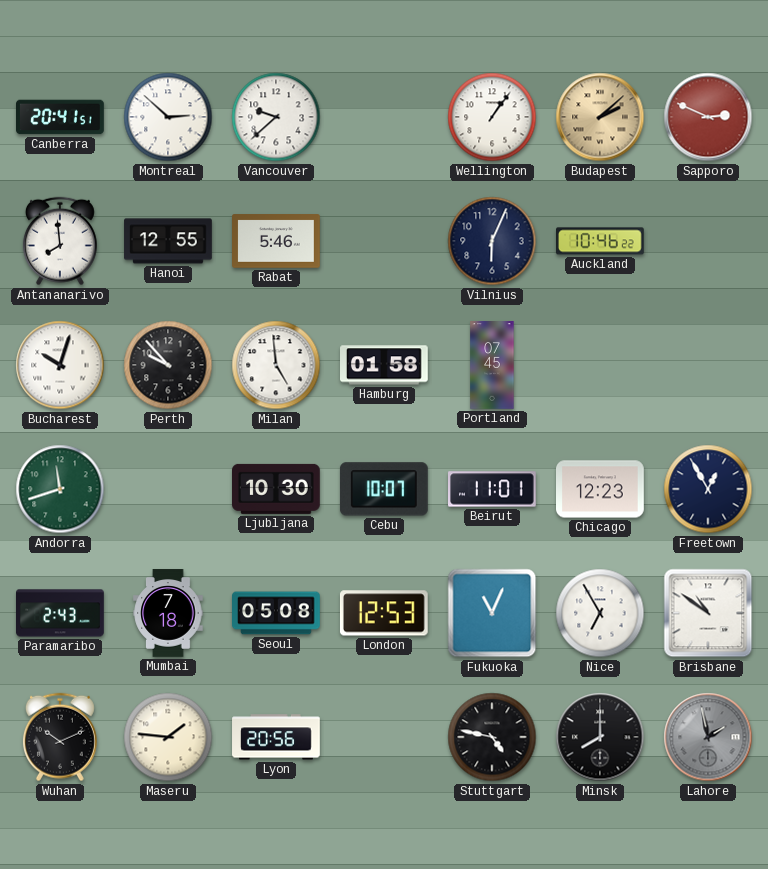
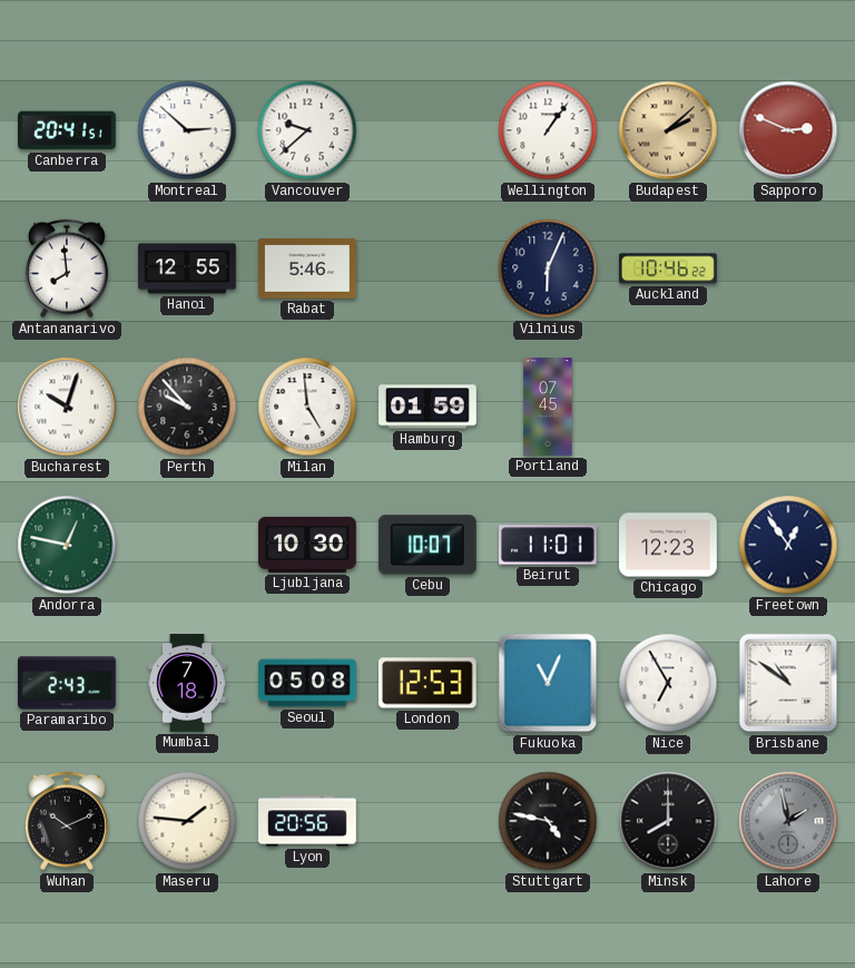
Hamburg: 01:58 -> 01:59 (429, 407)
Andorra: 11:42 -> 12:47 (67, 545)
Freetown: 12:55 -> 12:54 (788, 545)
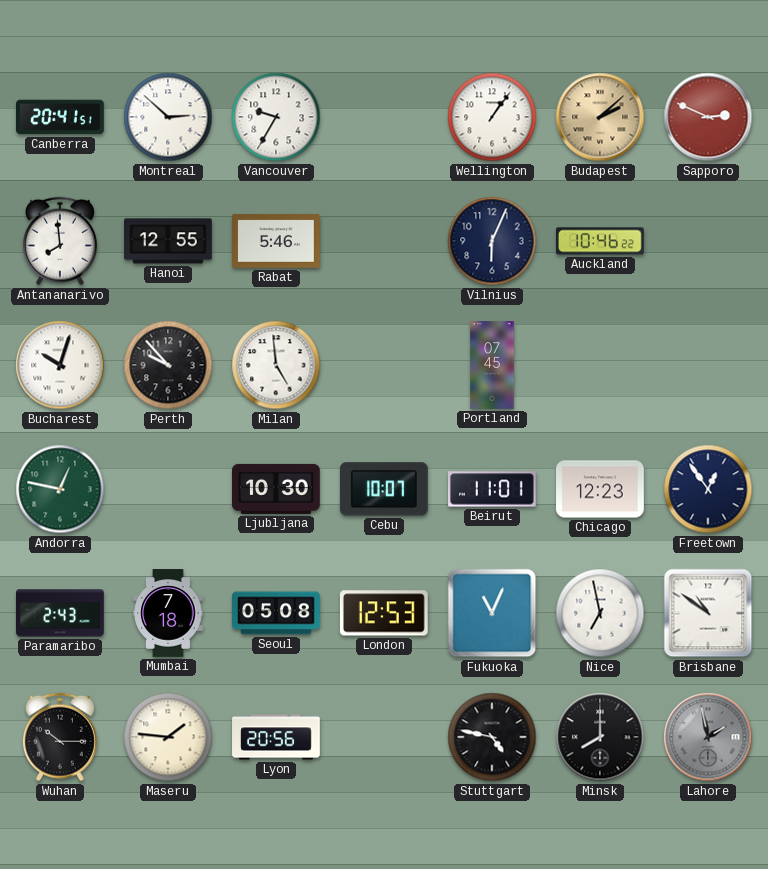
Vancouver: 9:38 -> 9:35 (276, 117)
Hamburg: 01:59 -> none (429, 407)
Nice: 6:55 -> 6:58 (600, 613)
Wuhan: 10:11 -> 10:15 (60, 737)
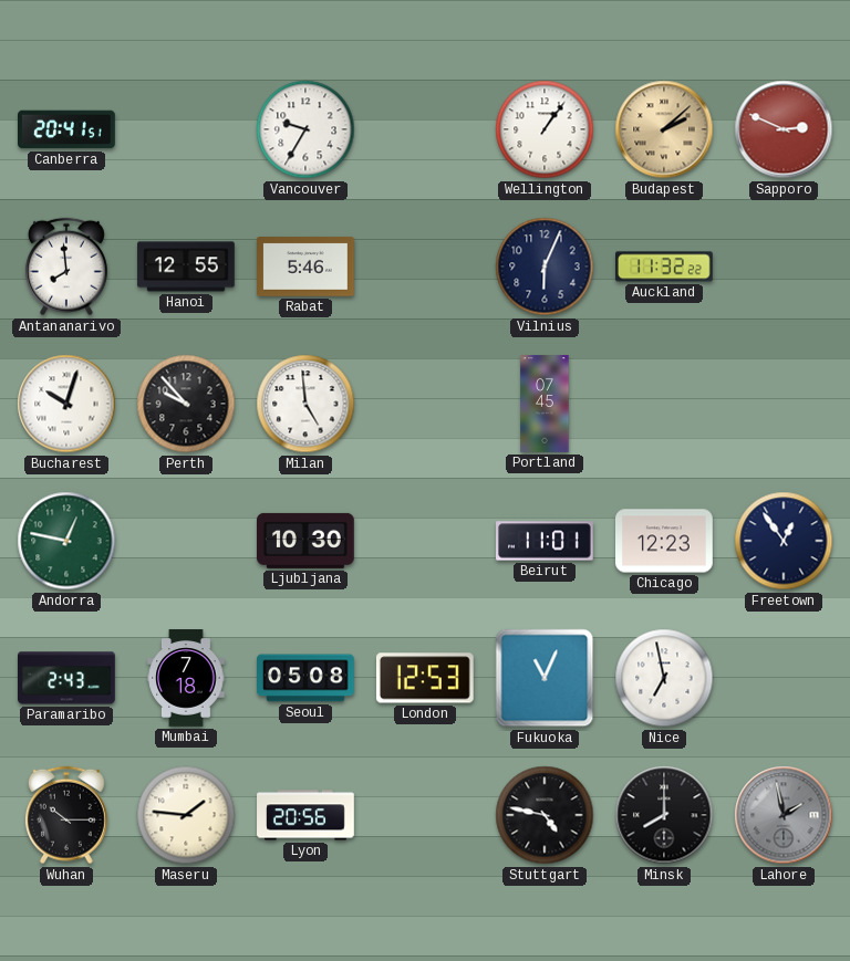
Montreal: 2:52 -> none (168, 117)
Auckland: 10:46 -> 11:32 (665, 267)
Cebu: 10:07 -> none (384, 489)
Brisbane: 10:51 -> none (708, 613)
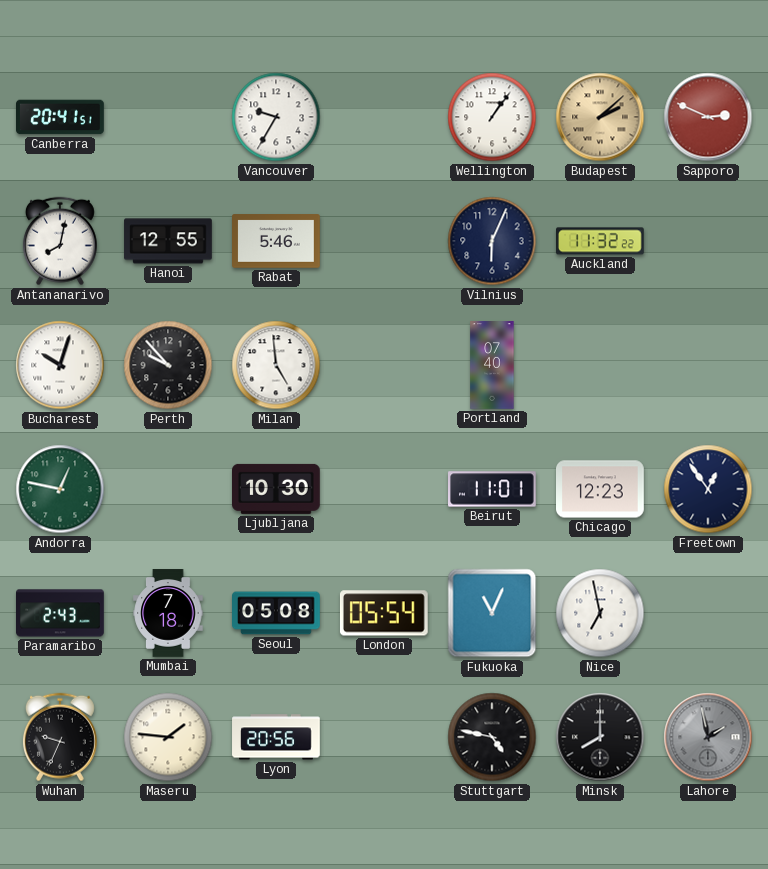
Antananarivo: 7:59 -> 8:02 (60, 241)
Portland: 07:45 -> 07:40 (492, 365)
London: 12:53 -> 05:54 (384, 613)
Wuhan: 10:15 -> 9:34 (60, 737)
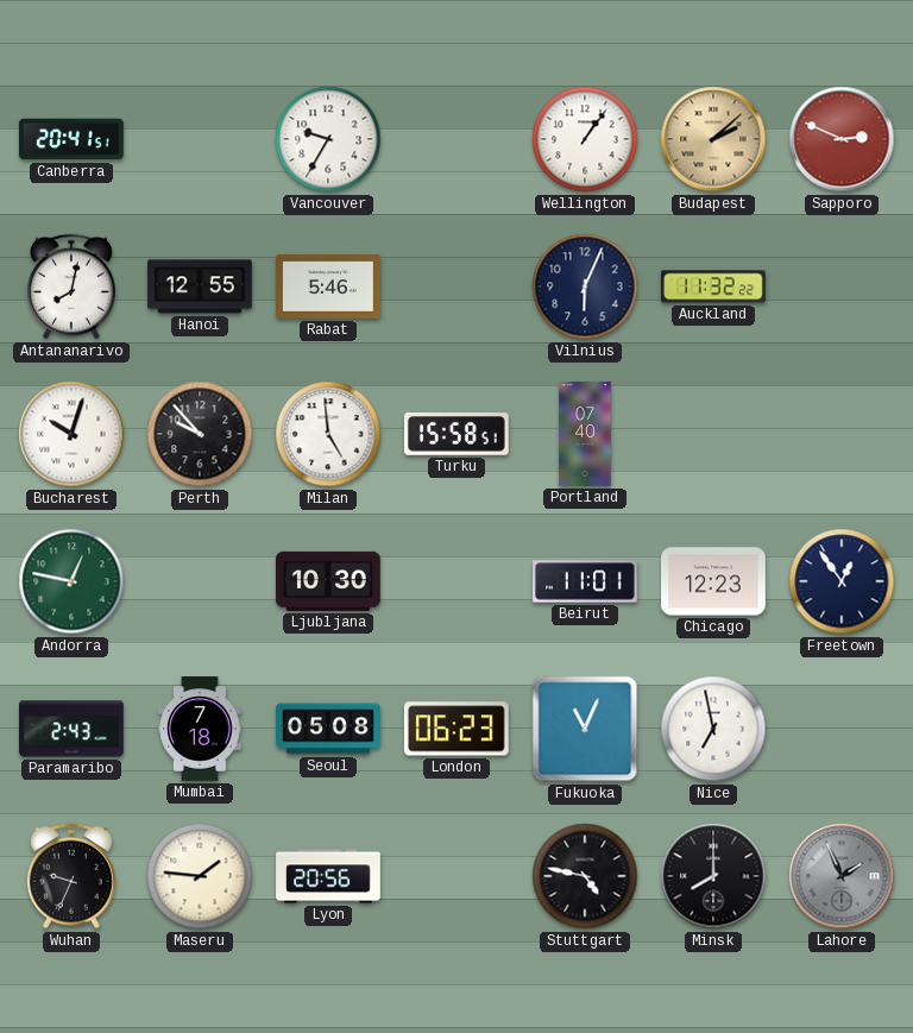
Turku: none -> 15:58 (458, 435)
London: 05:54 -> 06:23 (456, 729)
Lahore: 1:58 -> 1:56 (842, 876)
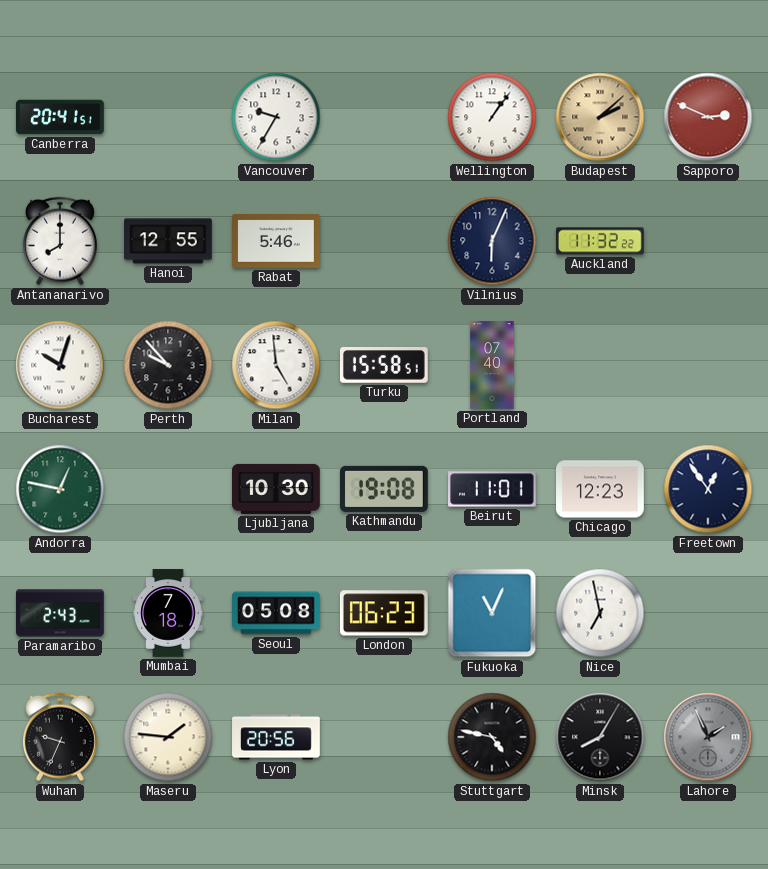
Antananarivo: 8:02 -> 8:00 (60, 241)
Kathmandu: none -> 19:08 (385, 489)
Minsk: 8:00 -> 8:05 (600, 737)
